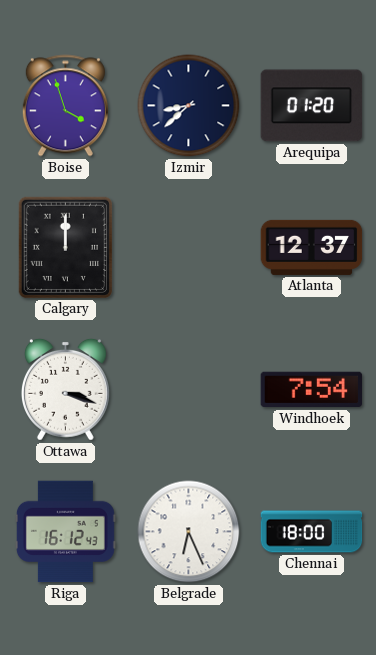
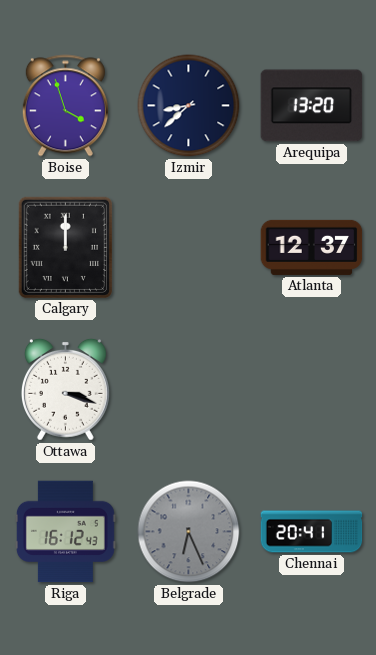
Arequipa: 01:20 -> 13:20 (312, 106)
Windhoek: 7:54 -> none (312, 390)
Belgrade dial: white -> grey (189, 532)
Chennai: 18:00 -> 20:41 (312, 532)
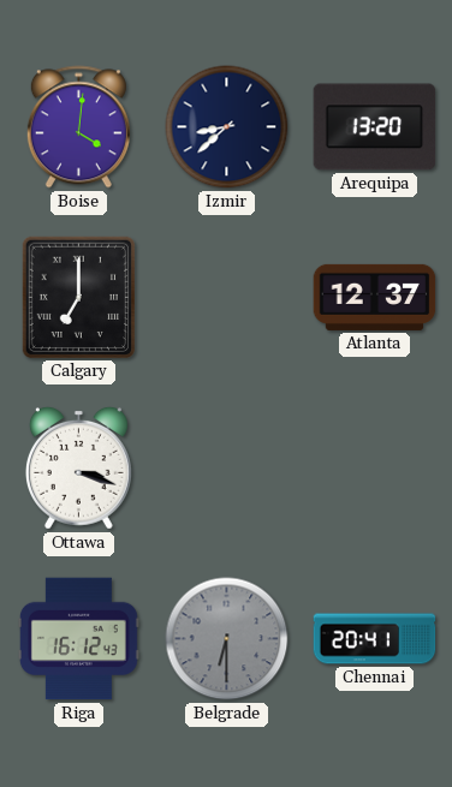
Boise: 3:57 -> 4:01 (78, 127)
Calgary: 12:00 -> 7:00 (78, 297)
Belgrade: 6:26 -> 6:30 (227, 639)
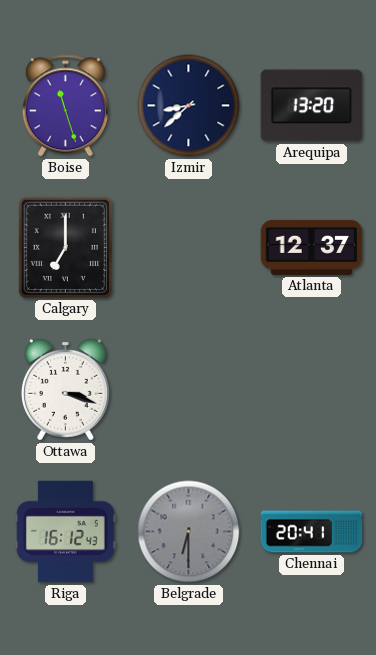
Boise: 4:01 -> 11:27 (65, 106)
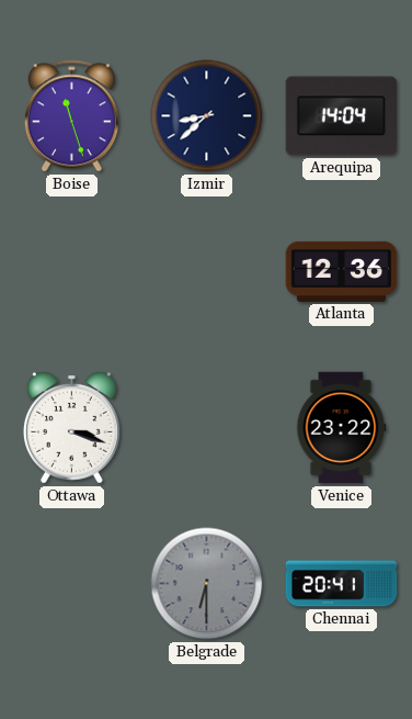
Arequipa: 13:20 -> 14:04 (342, 116)
Calgary: 7:00 -> none (65, 247)
Atlanta: 12:37 -> 12:36 (342, 271)
Venice: none -> 23:22 (342, 428)
Riga: 16:12 -> none (65, 532)
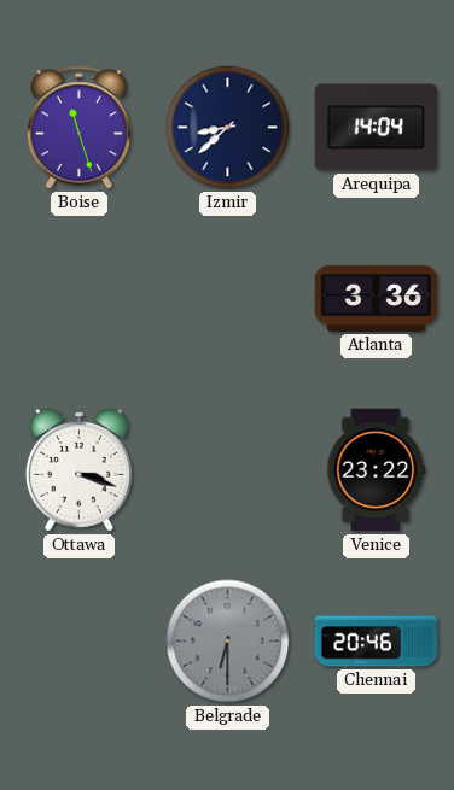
Atlanta: 12:36 -> 3:36 (377, 298)
Chennai: 20:41 -> 20:46 (377, 642)
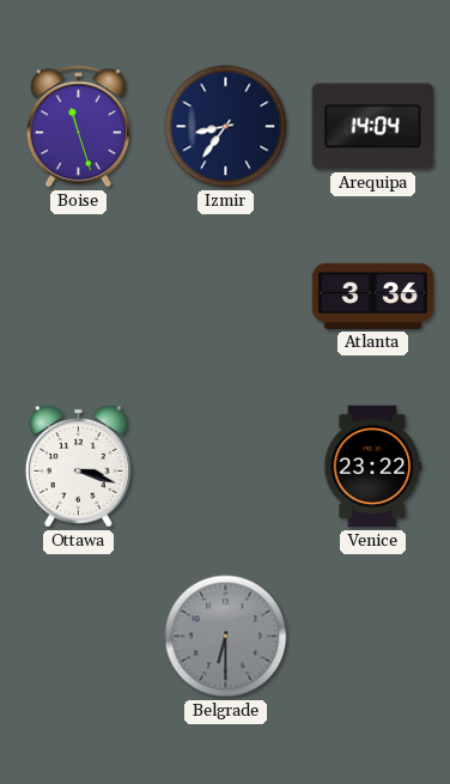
Izmir: 8:38 -> 8:36 (226, 127)
Chennai: 20:46 -> none (377, 642)
